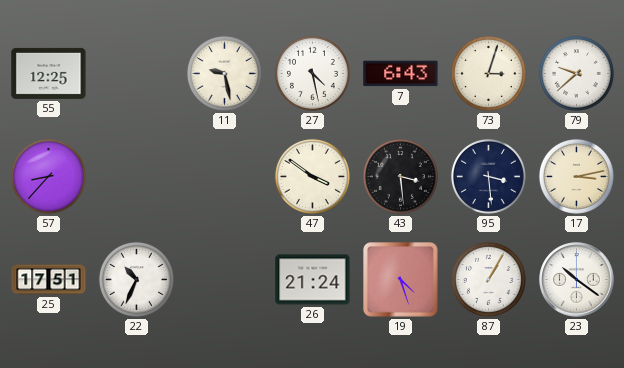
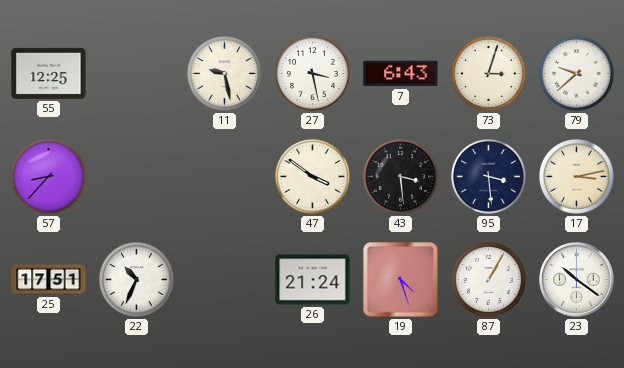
27: 4:28 -> 3:28 (312, 73)
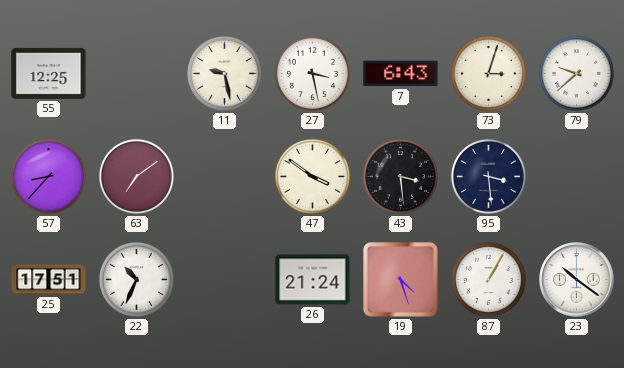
63: none -> 7:09 (136, 176)
17: 3:13 -> none (576, 176)
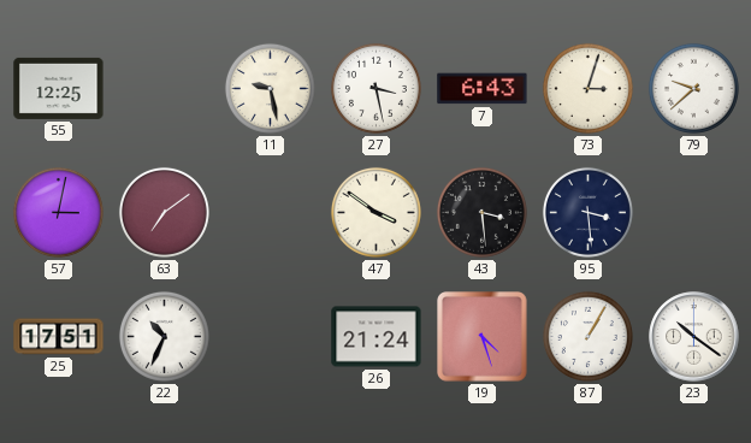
57: 8:37 -> 3:02 (58, 212)
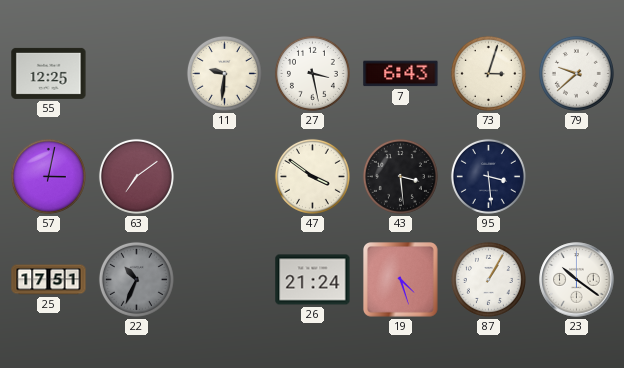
11: 9:28 -> 9:31 (224, 73)
22 dial: white -> grey (136, 279)
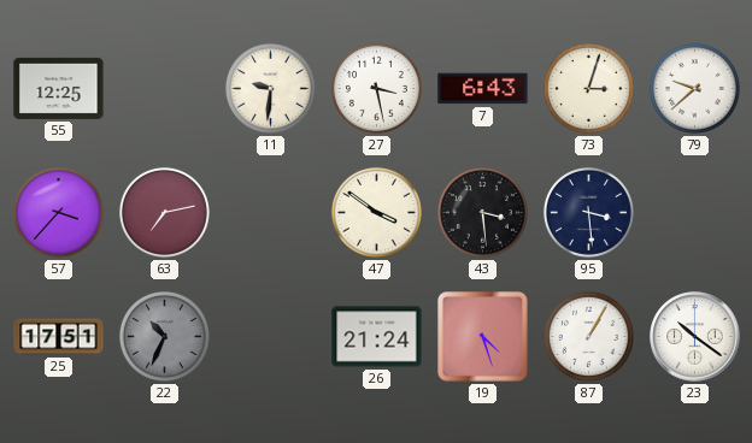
57: 3:02 -> 3:37 (58, 212)
63: 7:09 -> 7:13 (164, 212)
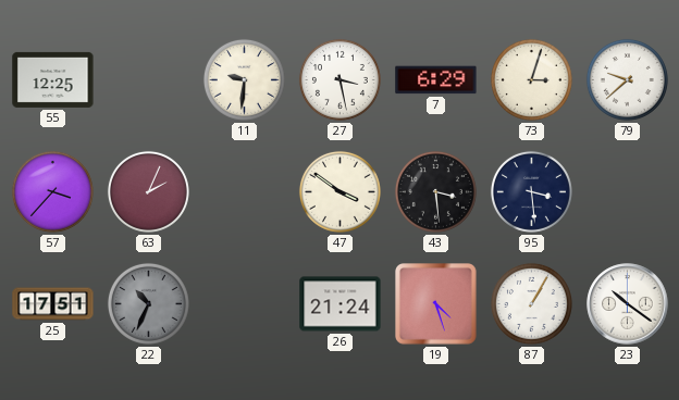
7: 6:43 -> 6:29 (436, 80)
63: 7:13 -> 2:04 (148, 191)
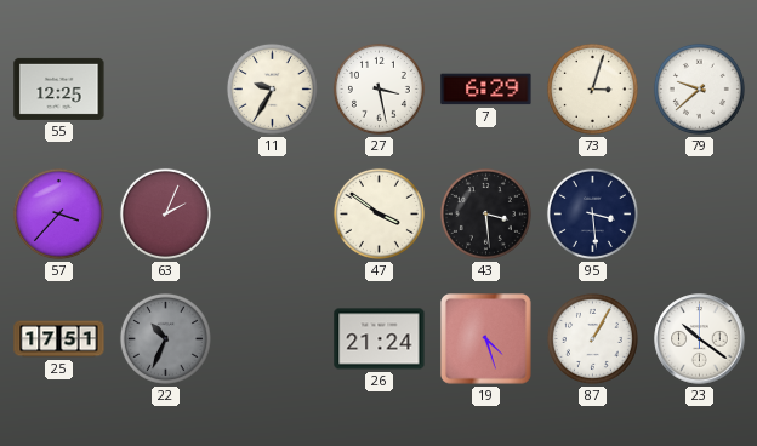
11: 9:31 -> 9:35 (272, 88)
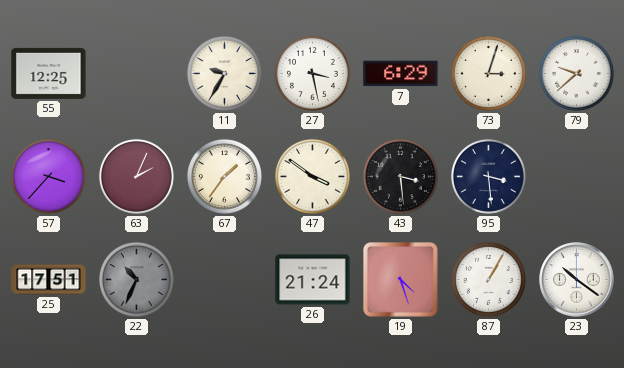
67: none -> 1:36 (224, 176)
